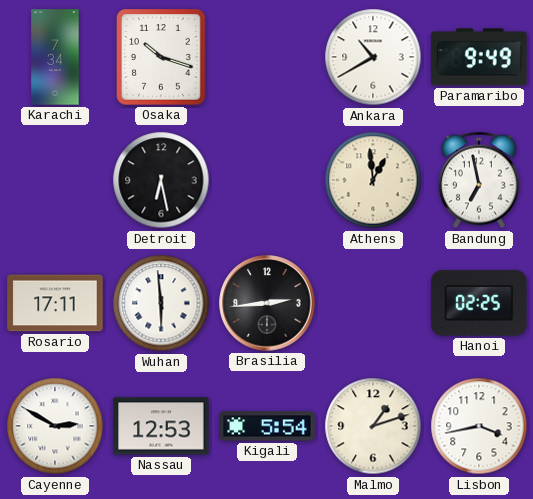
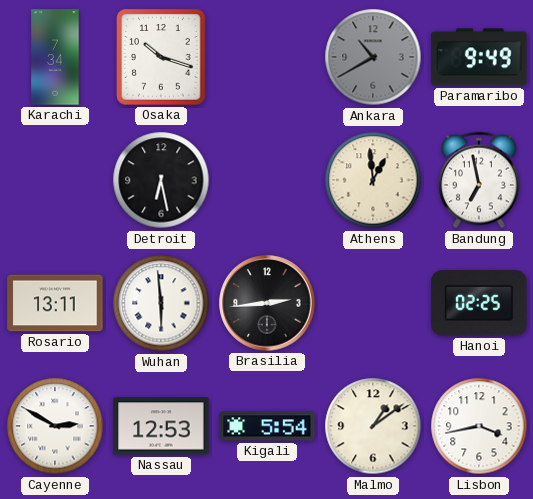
Ankara dial: white -> grey (373, 57)
Rosario: 17:11 -> 13:11 (55, 303)
Malmo: 1:12 -> 1:09 (373, 426)
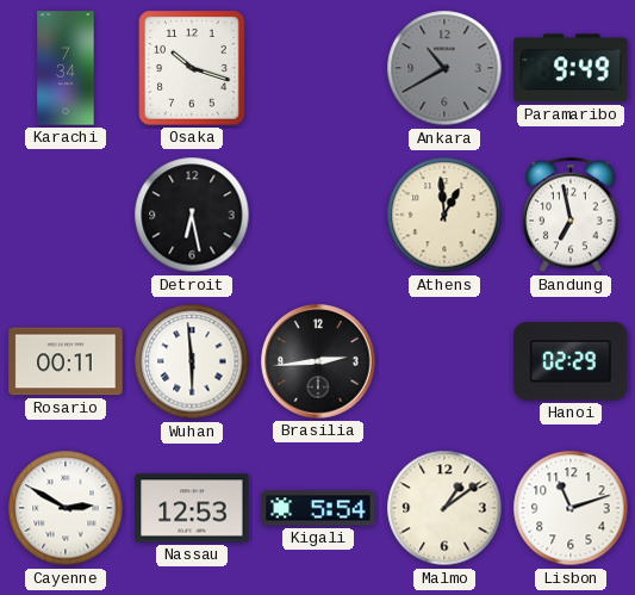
Rosario: 13:11 -> 00:11 (66, 361)
Hanoi: 02:25 -> 02:29 (571, 361)
Lisbon: 3:43 -> 11:12 (571, 508)
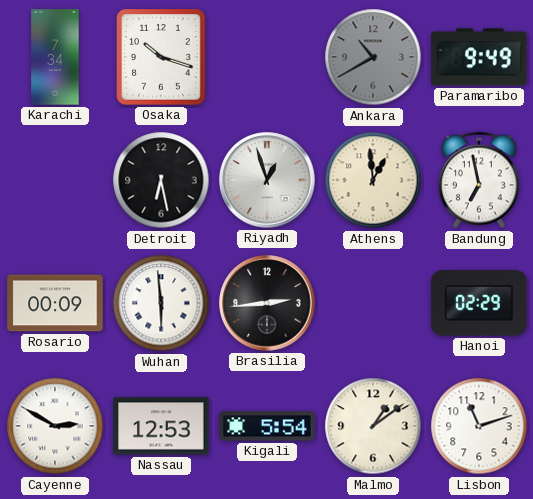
Riyadh: none -> 12:57 (267, 180)
Rosario: 00:11 -> 00:09 (55, 303)
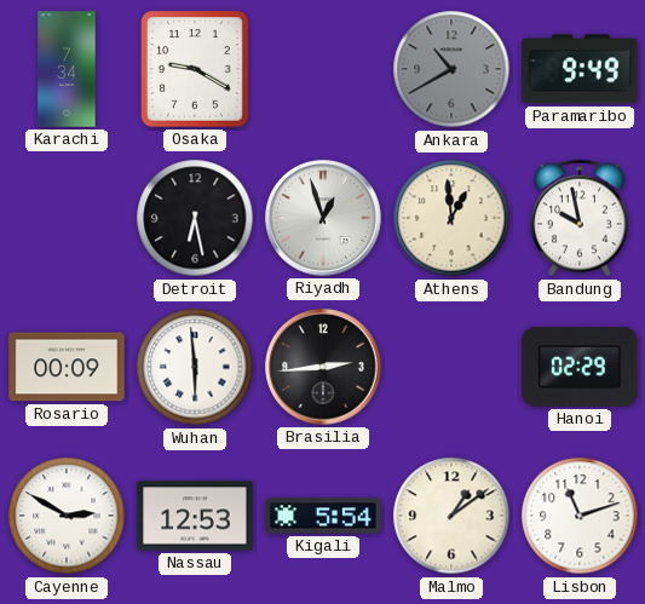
Osaka: 10:18 -> 9:20 (195, 69)
Bandung: 6:58 -> 9:58 (580, 218)
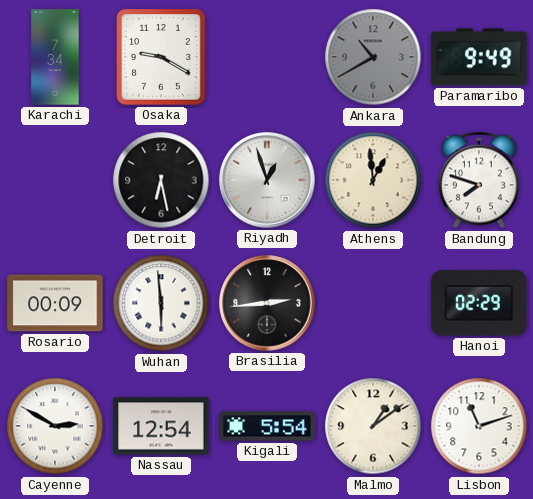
Bandung: 9:58 -> 7:48 (479, 180)
Nassau: 12:53 -> 12:54 (161, 426)
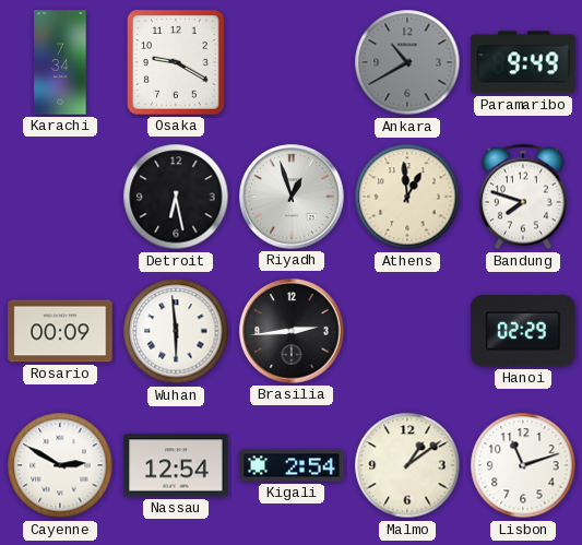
Kigali: 5:54 -> 2:54 (292, 465)
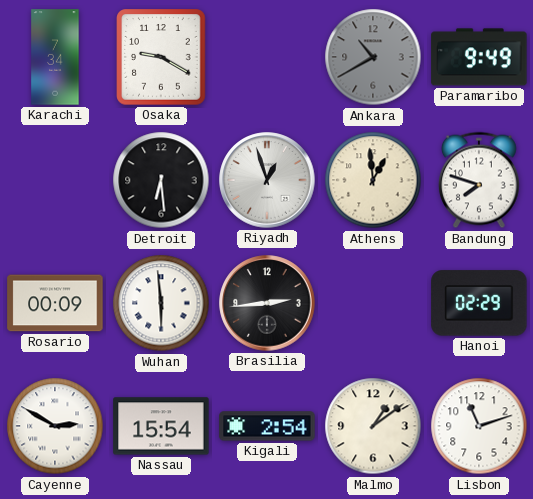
Detroit: 6:28 -> 6:29 (161, 180)
Nassau: 12:54 -> 15:54 (161, 426)
